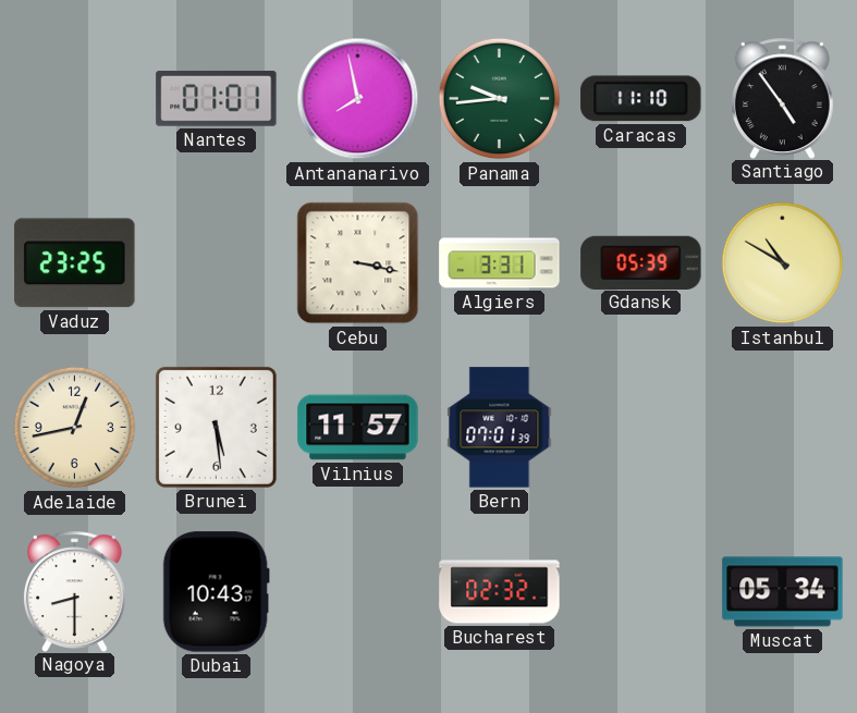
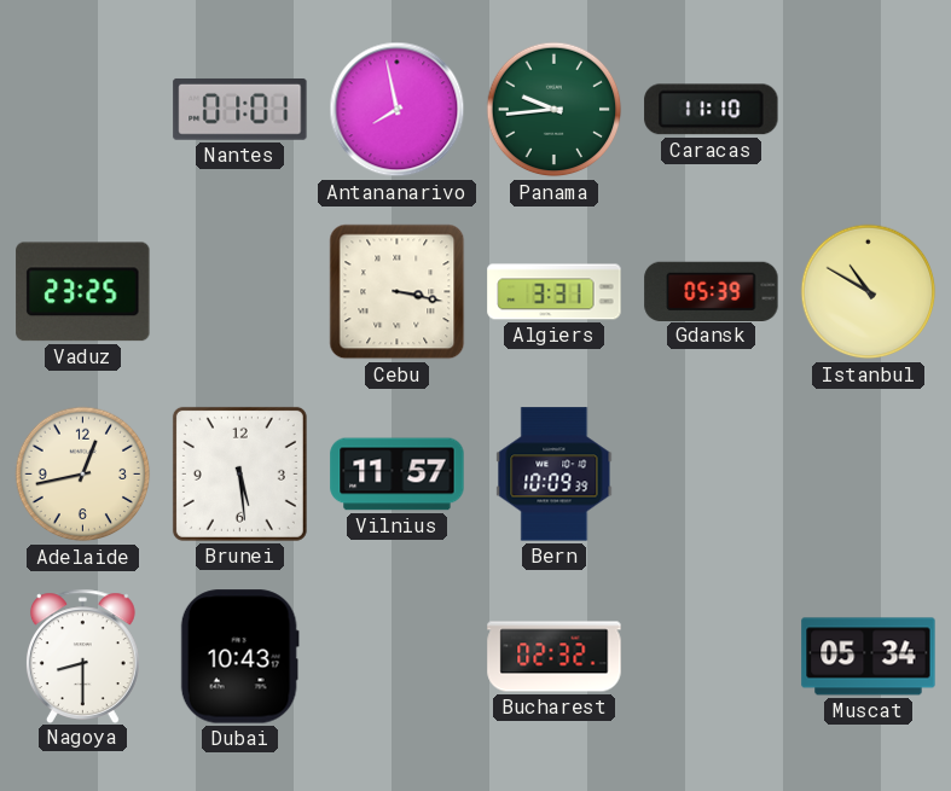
Santiago: 4:54 -> none (782, 98)
Bern: 07:01 -> 10:09 (555, 475)
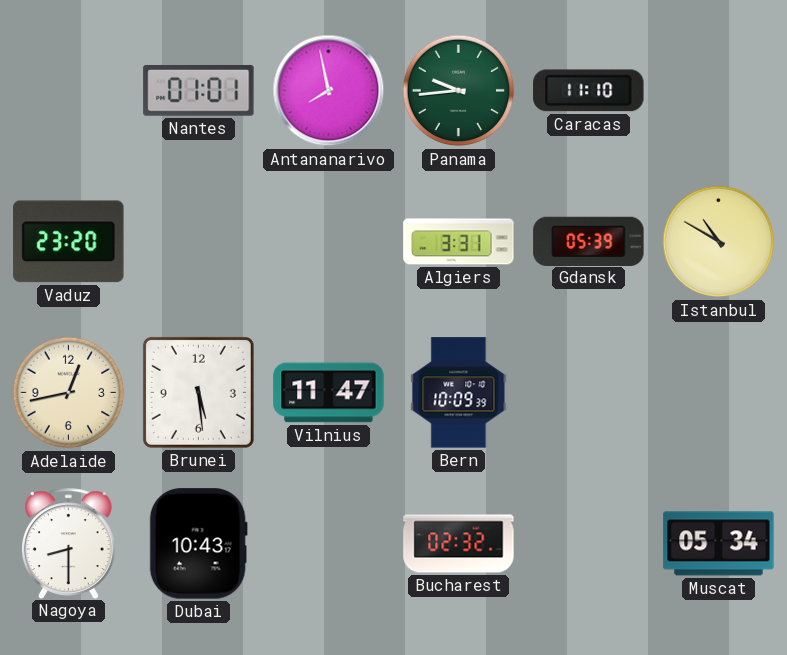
Vaduz: 23:25 -> 23:20 (69, 242)
Cebu: 3:17 -> none (398, 292)
Vilnius: 11:57 -> 11:47 (329, 393)
